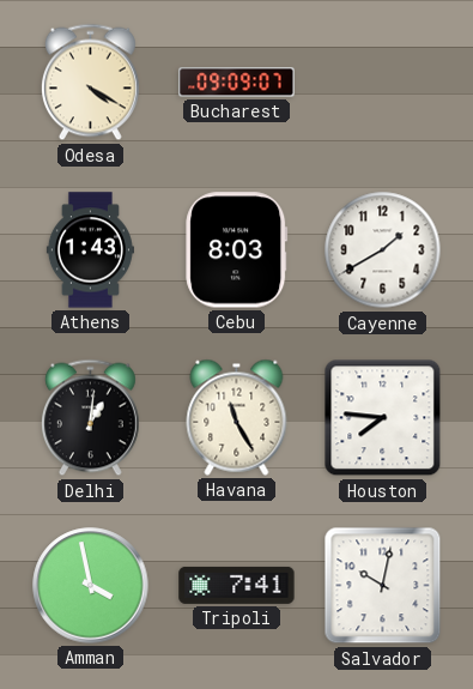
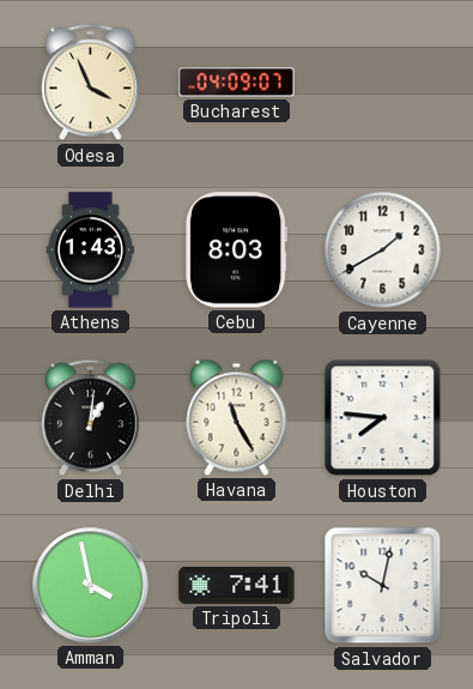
Odesa: 4:20 -> 3:56 (90, 83)
Bucharest: 09:09 -> 04:09 (237, 83)
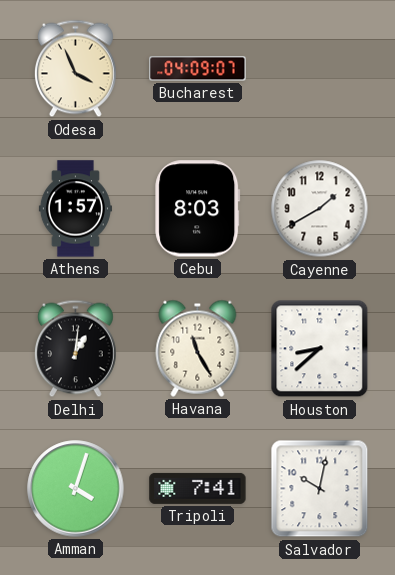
Athens: 1:43 -> 1:57 (75, 209)
Houston: 7:46 -> 8:38 (320, 349)
Amman: 3:58 -> 4:03 (76, 489)
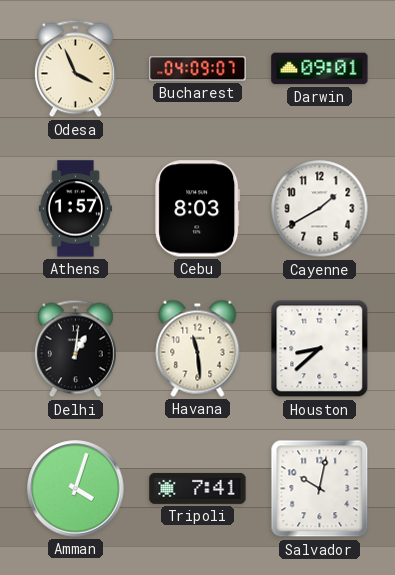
Darwin: none -> 09:01 (320, 69)
Havana: 11:25 -> 11:29 (198, 348)
